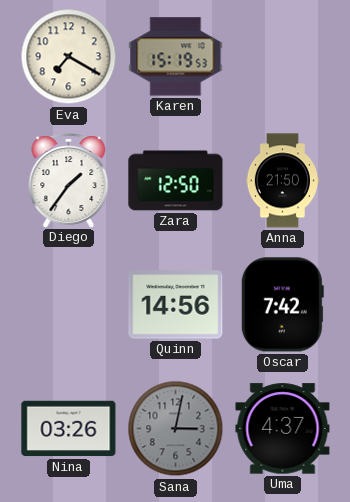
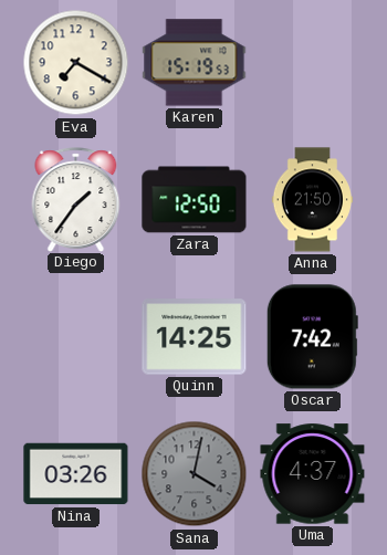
Quinn: 14:56 -> 14:25 (195, 337)
Sana: 3:02 -> 4:02 (195, 474)
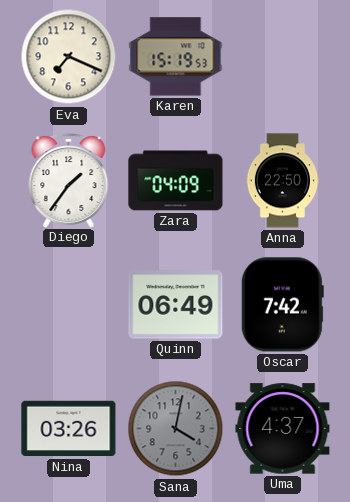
Eva: 7:20 -> 7:19 (69, 57)
Zara: 12:50 -> 04:09 (176, 181)
Anna: 21:50 -> 22:50 (282, 181)
Quinn: 14:25 -> 06:49 (176, 305)
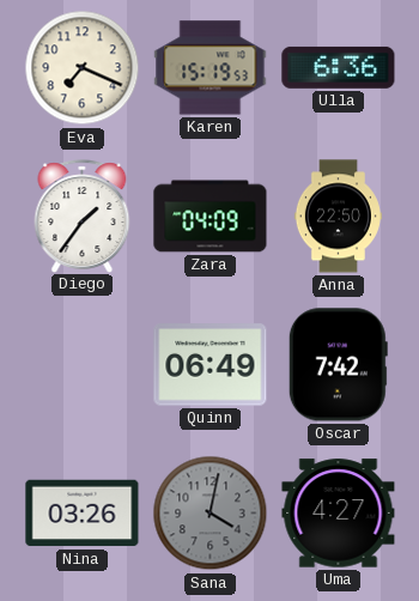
Ulla: none -> 6:36 (339, 67)
Uma: 4:37 -> 4:27 (339, 514)
